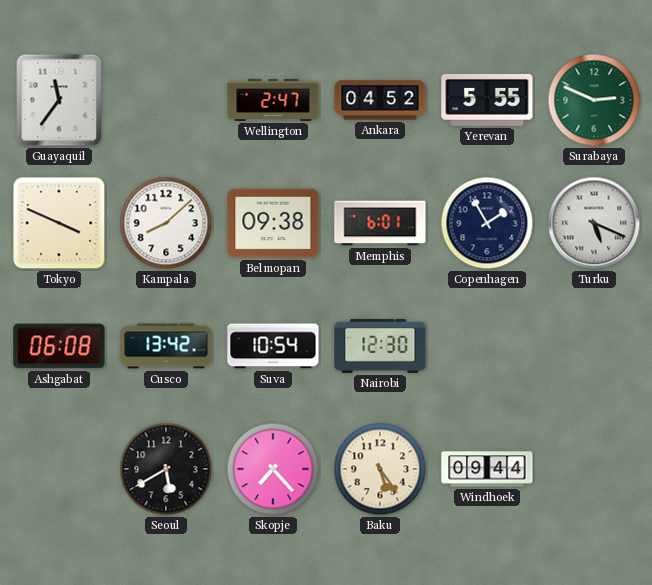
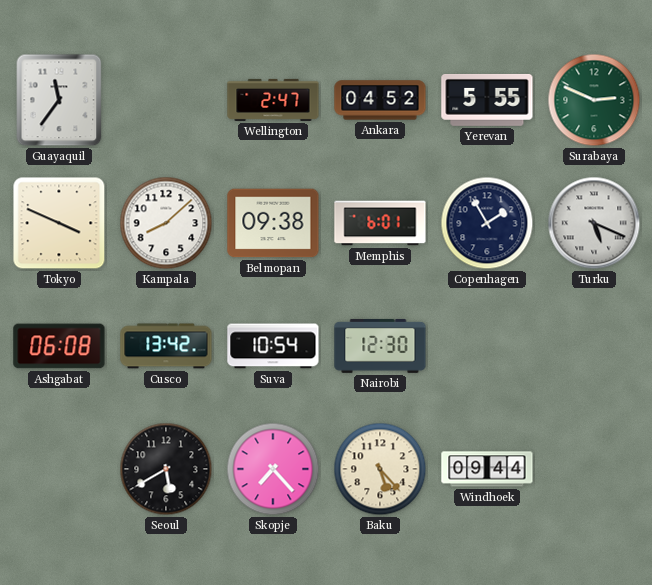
Baku: 5:24 -> 5:23 (380, 469)
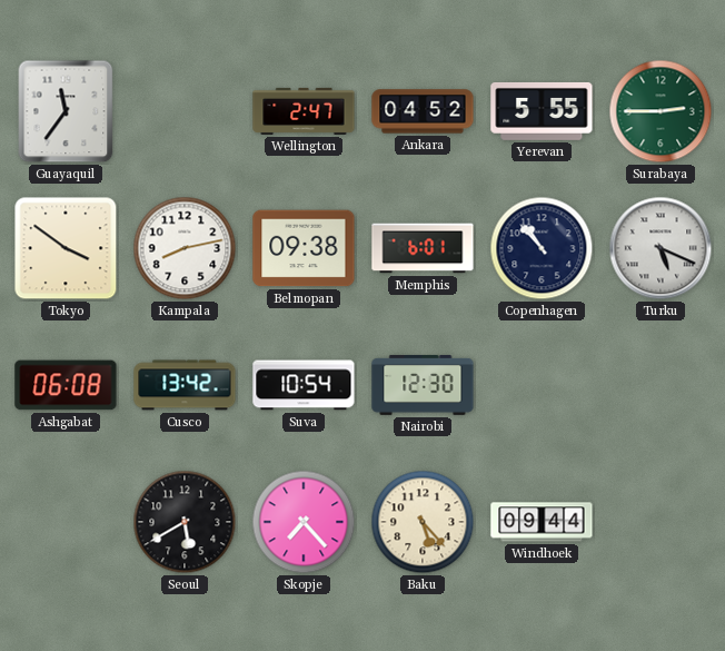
Surabaya: 2:49 -> 2:45 (661, 111)
Tokyo: 3:49 -> 3:51 (66, 248)
Kampala: 8:08 -> 8:13 (185, 248)
Copenhagen: 1:55 -> 10:53 (542, 248)
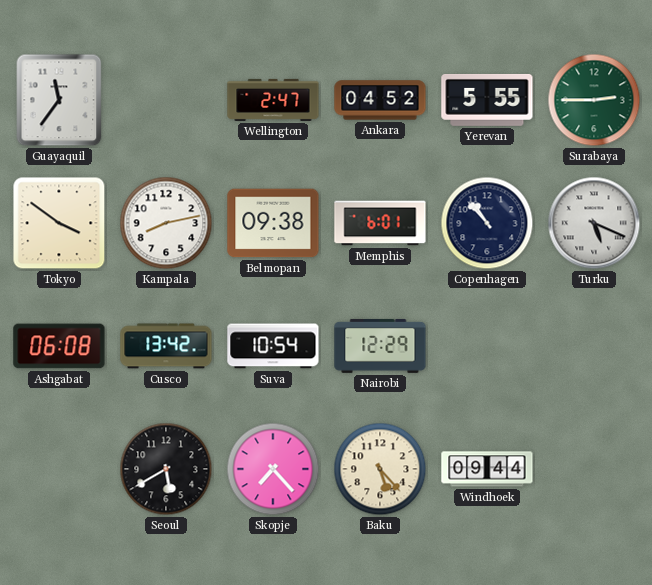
Nairobi: 12:30 -> 12:29 (380, 346)
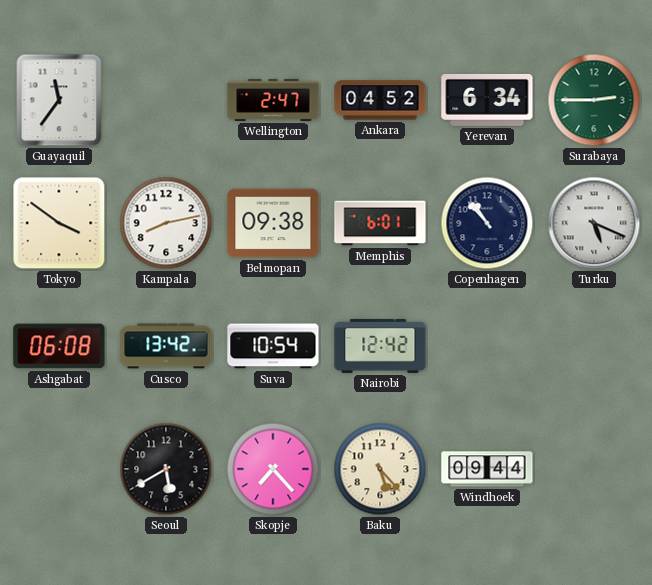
Yerevan: 5:55 -> 6:34 (487, 100)
Nairobi: 12:29 -> 12:42 (380, 346)
